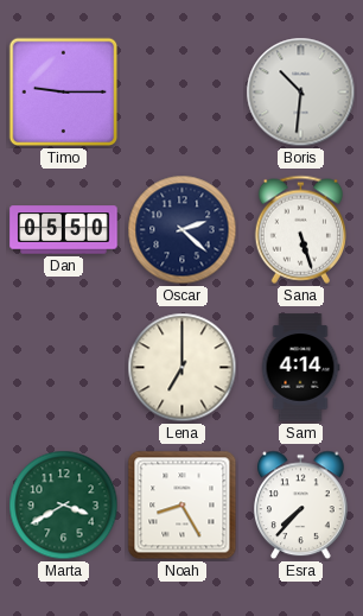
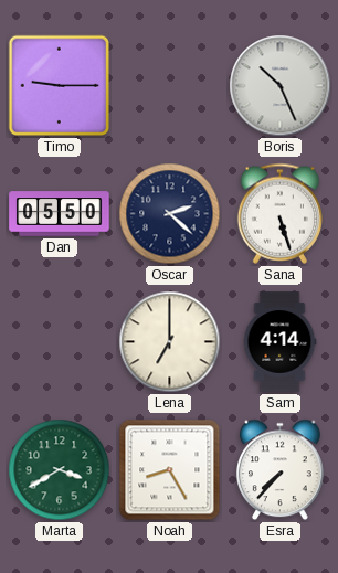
Boris: 10:31 -> 10:26 (281, 86)
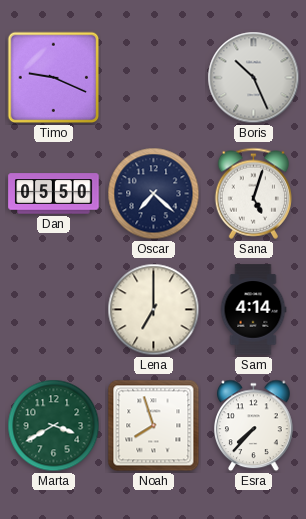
Timo: 9:15 -> 9:19 (54, 78)
Oscar: 2:22 -> 7:22 (154, 194)
Sana: 5:27 -> 5:03 (253, 193)
Noah: 8:25 -> 7:57 (154, 426)
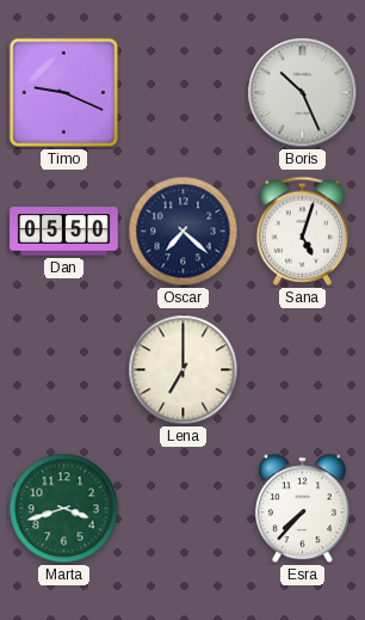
Sam: 4:14 -> none (253, 310)
Marta: 3:40 -> 3:42 (64, 509)
Noah: 7:57 -> none (154, 426)
